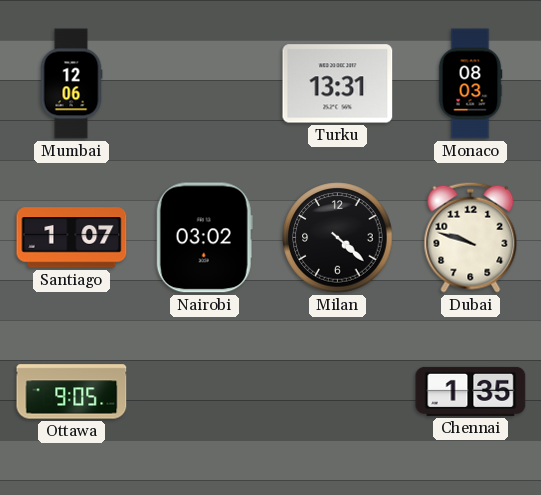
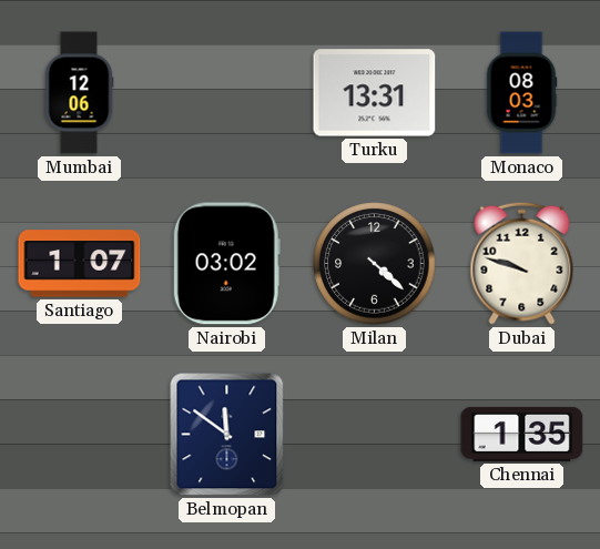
Ottawa: 9:05 -> none (72, 392)
Belmopan: none -> 11:51 (227, 435)
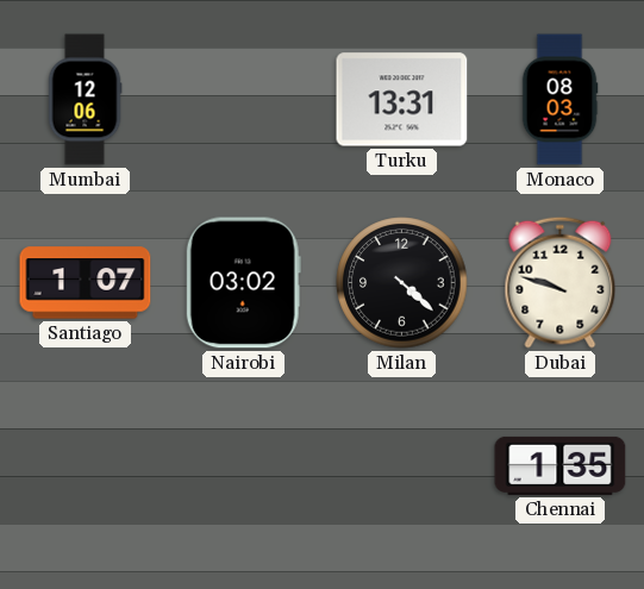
Belmopan: 11:51 -> none (227, 435)
